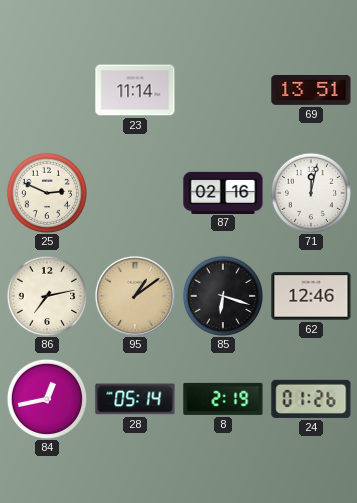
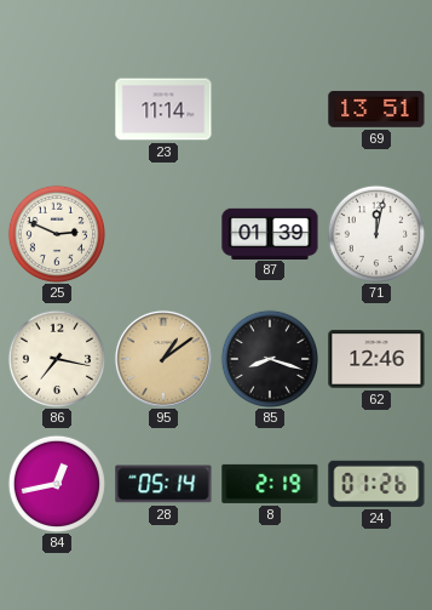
87: 02:16 -> 01:39 (270, 233)
86: 7:13 -> 7:17 (56, 358)
85: 6:18 -> 8:18 (269, 358)
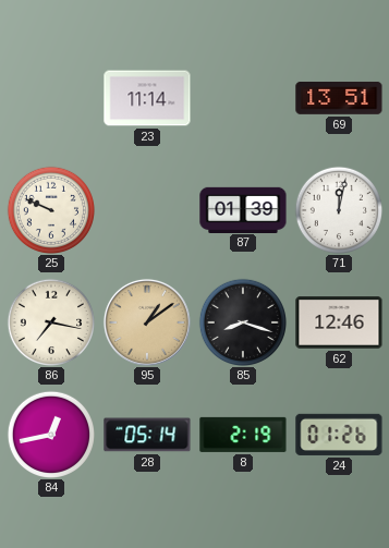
25: 2:49 -> 9:49 (50, 209)
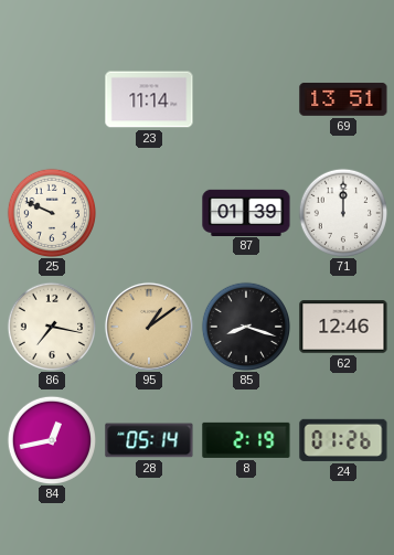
71: 12:02 -> 12:00 (342, 212)
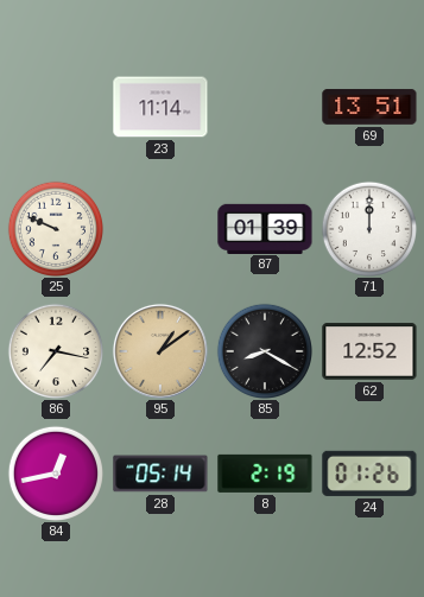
85: 8:18 -> 8:20 (264, 350)
62: 12:46 -> 12:52 (369, 351)
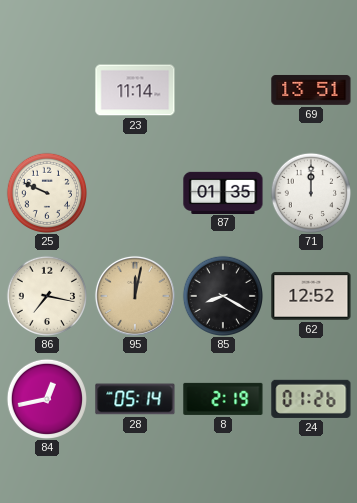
87: 01:39 -> 01:35 (223, 192)
95: 1:09 -> 12:02 (135, 296)
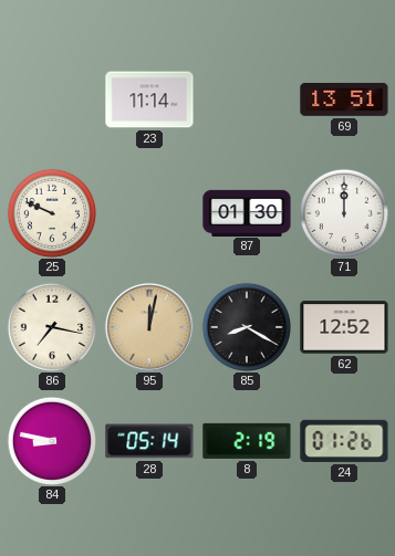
87: 01:35 -> 01:30 (247, 212)
84: 12:43 -> 8:47 (51, 440)
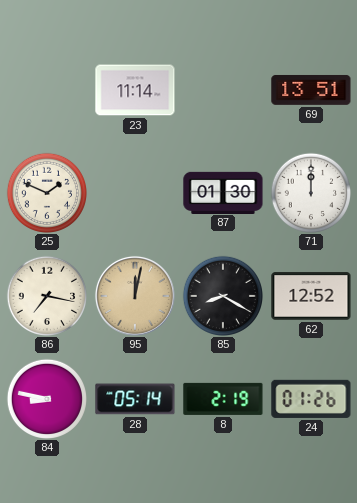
25: 9:49 -> 1:49 (46, 192)
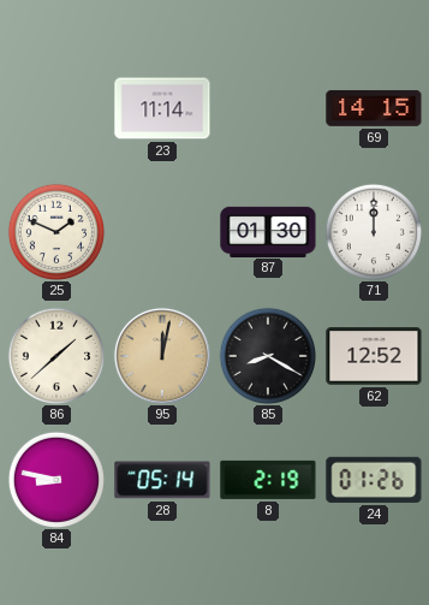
69: 13:51 -> 14:15 (374, 108)
86: 7:17 -> 1:38 (55, 355)
